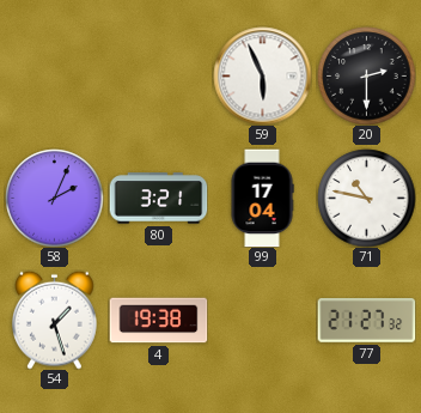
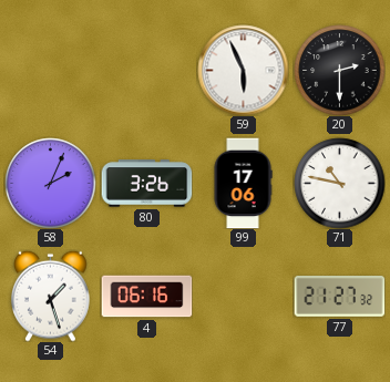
80: 3:21 -> 3:26 (146, 184)
99: 17:04 -> 17:06 (243, 183)
4: 19:38 -> 06:16 (146, 297)
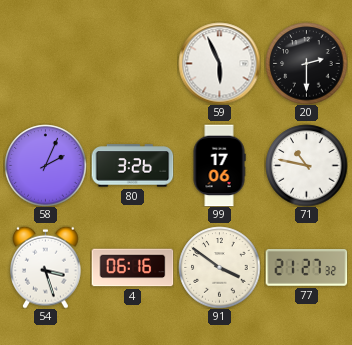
54: 1:27 -> 3:27 (46, 267)
91: none -> 3:51 (219, 267)
